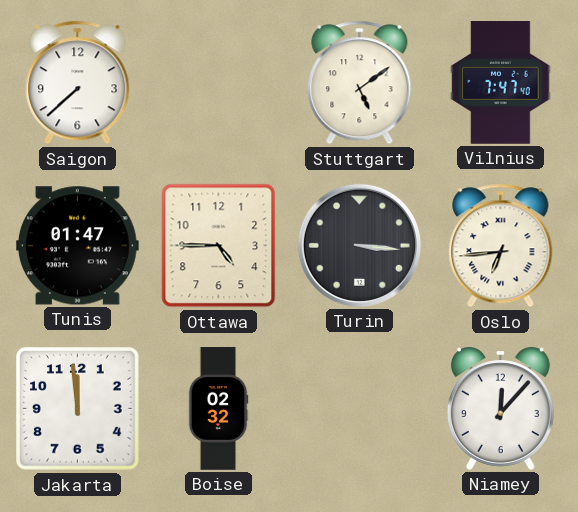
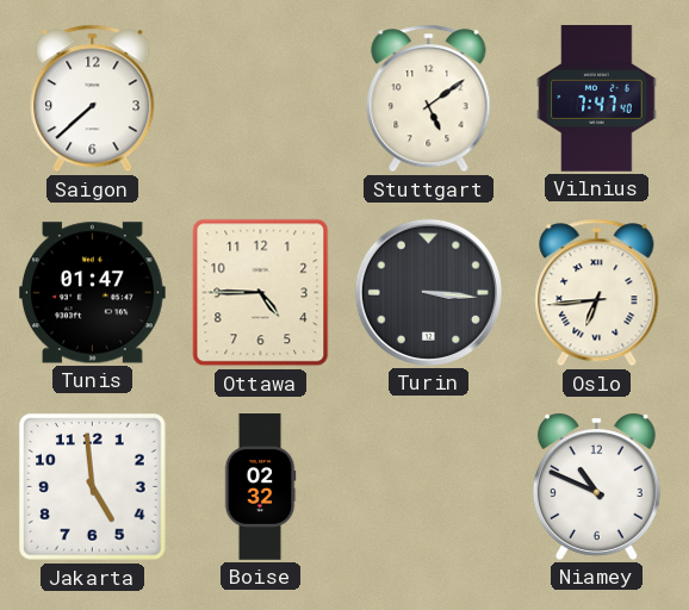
Jakarta: 11:59 -> 4:59 (93, 487)
Niamey: 12:07 -> 10:49 (596, 486)
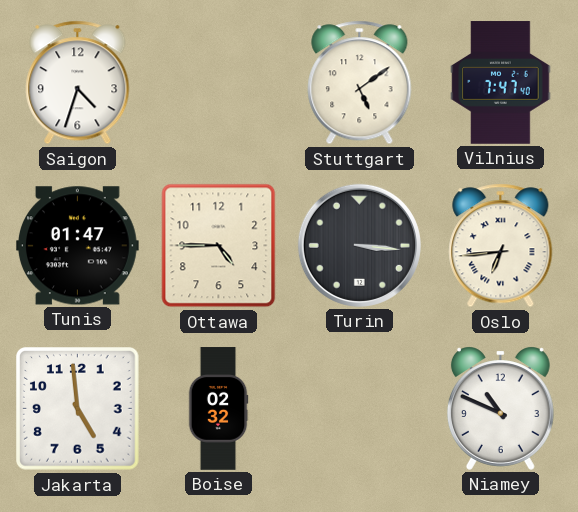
Saigon: 7:38 -> 4:33 (78, 83)
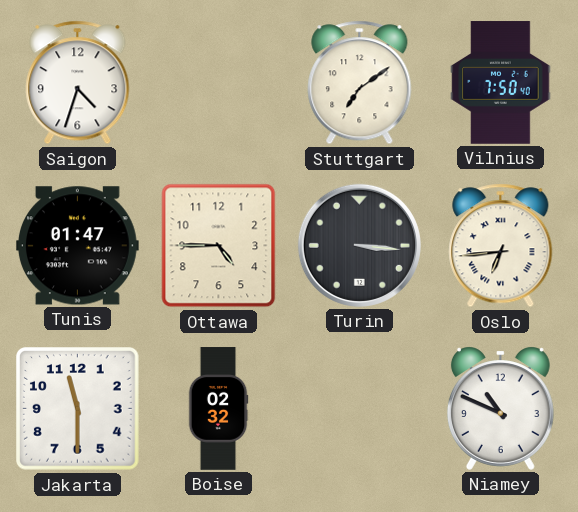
Stuttgart: 5:09 -> 7:09 (360, 83)
Vilnius: 7:47 -> 7:50 (501, 83)
Jakarta: 4:59 -> 11:30 (78, 409)
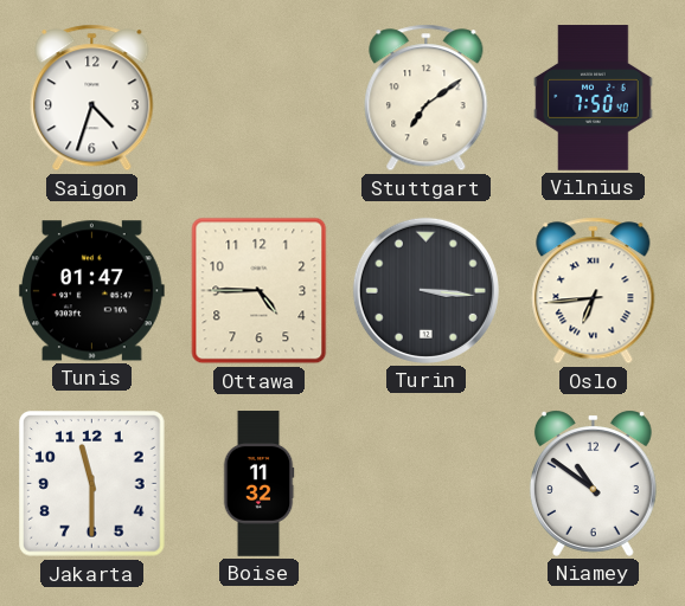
Boise: 02:32 -> 11:32 (258, 484)
Niamey: 10:49 -> 10:51 (593, 483)
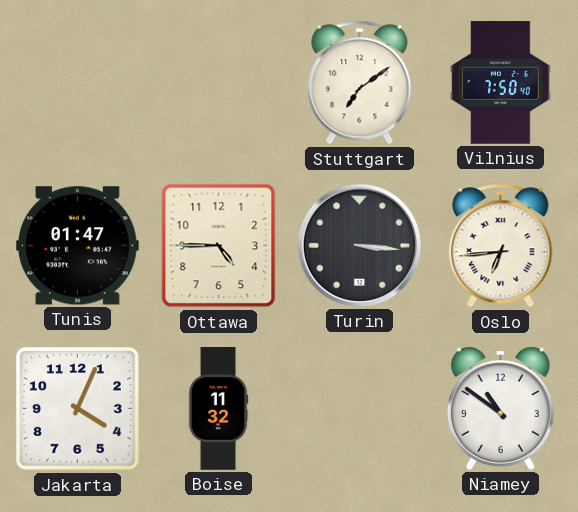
Saigon: 4:33 -> none (92, 98)
Jakarta: 11:30 -> 4:04 (78, 409)
